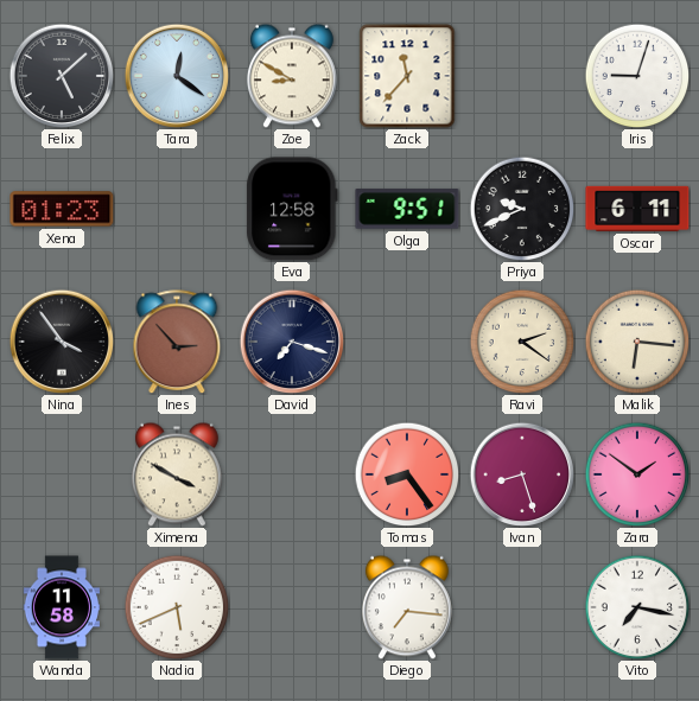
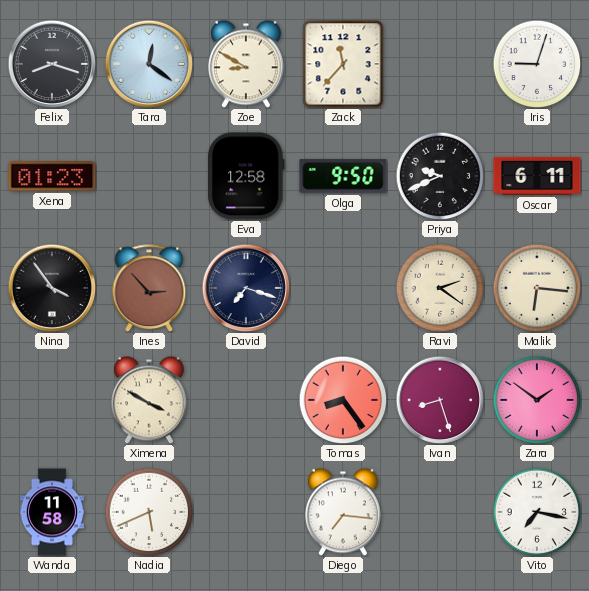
Felix: 5:08 -> 8:18 (52, 64)
Olga: 9:51 -> 9:50 (343, 176)
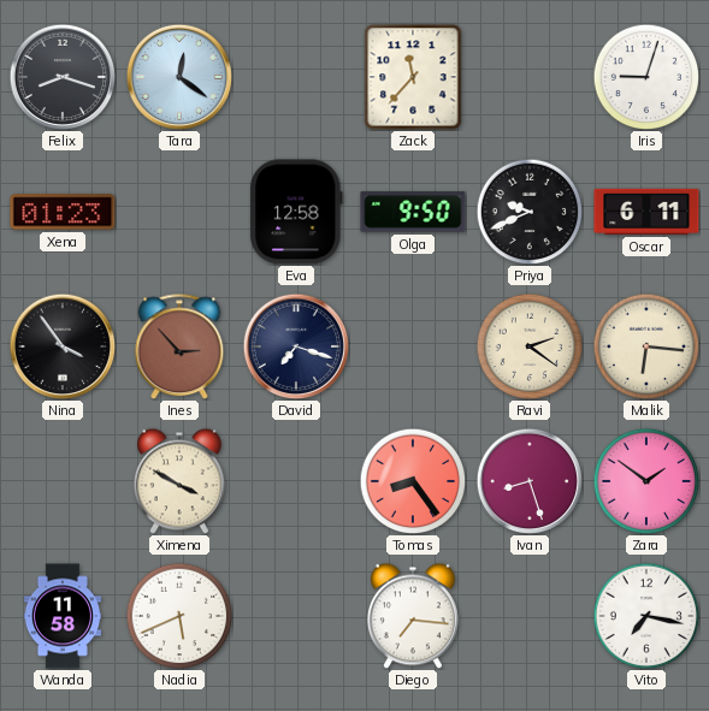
Zoe: 8:50 -> none (246, 64)
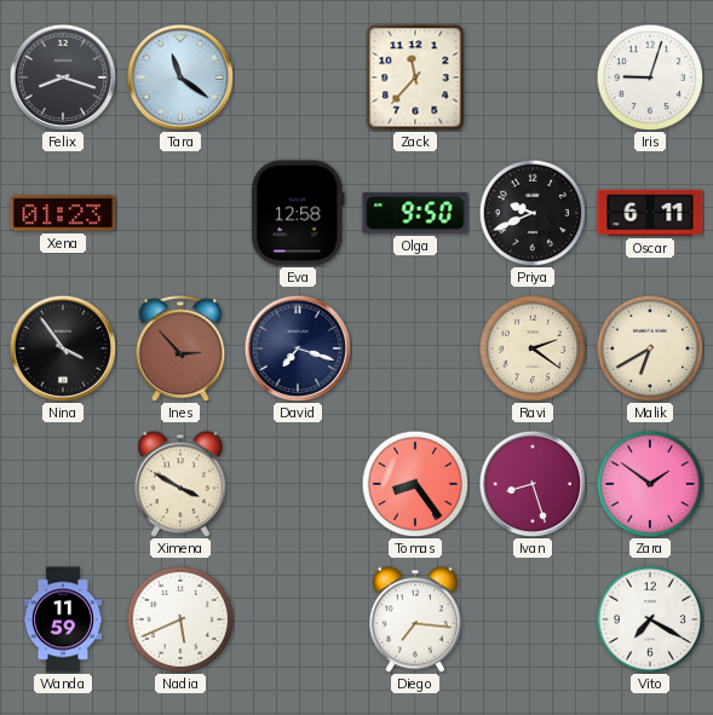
Tara: 12:21 -> 11:21 (180, 77)
Malik: 6:16 -> 6:40 (650, 348)
Wanda: 11:58 -> 11:59 (62, 619)
Vito: 7:17 -> 7:20 (650, 619)
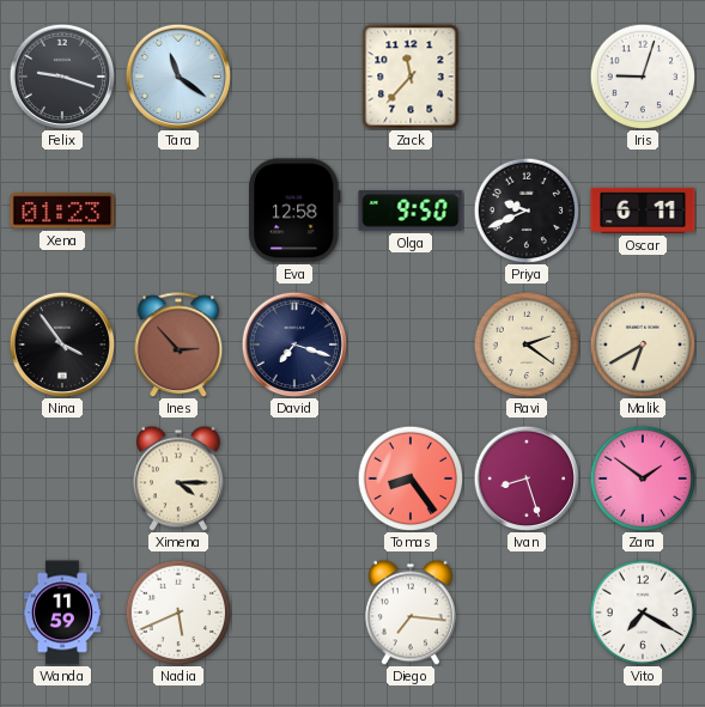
Felix: 8:18 -> 9:18 (62, 77)
Ximena: 3:50 -> 4:15 (178, 479)
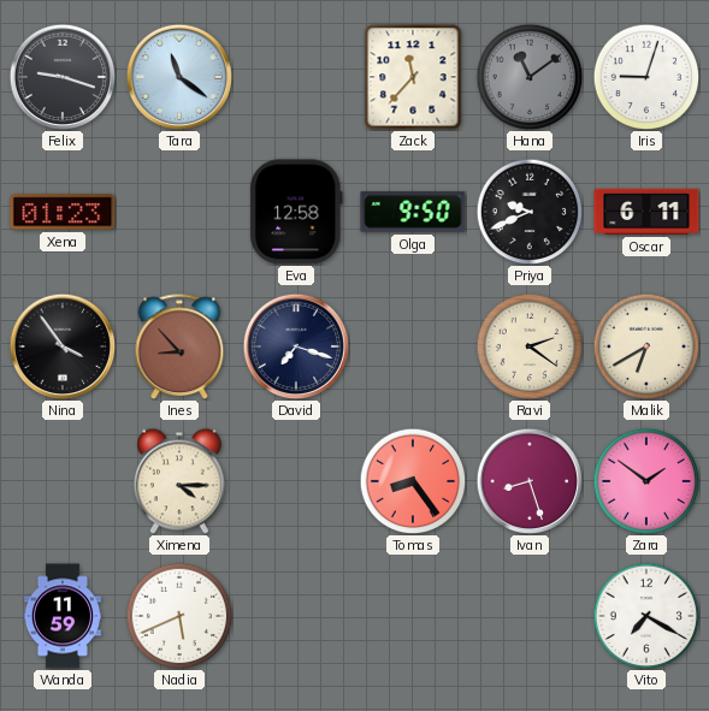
Hana: none -> 11:09 (530, 77)
Ines: 2:53 -> 8:53 (179, 346)
Diego: 7:16 -> none (411, 612)
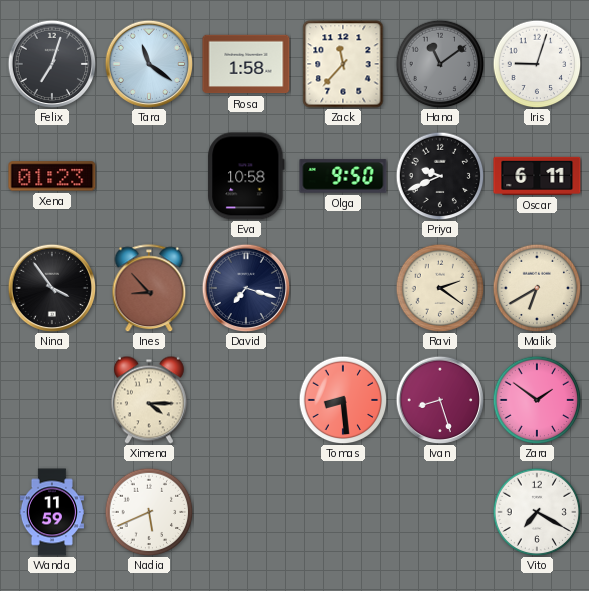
Felix: 9:18 -> 7:03 (52, 64)
Rosa: none -> 1:58 (246, 64)
Eva: 12:58 -> 10:58 (246, 176)
Tomas: 8:24 -> 8:29 (343, 400)
